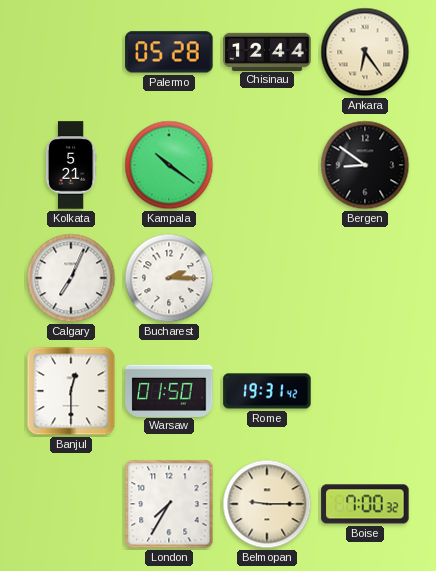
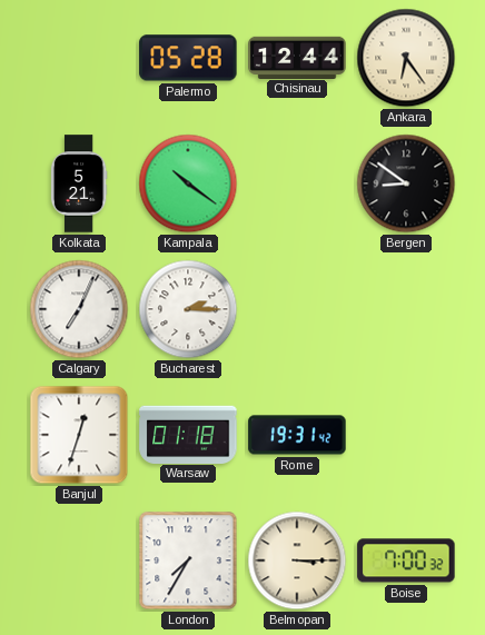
Banjul: 12:30 -> 12:33 (79, 435)
Warsaw: 01:50 -> 01:18 (188, 434)
Belmopan: 9:15 -> 3:15 (297, 560)
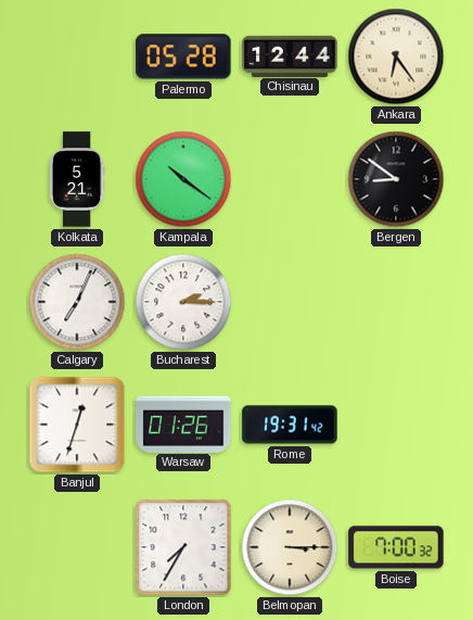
Warsaw: 01:18 -> 01:26 (183, 423)
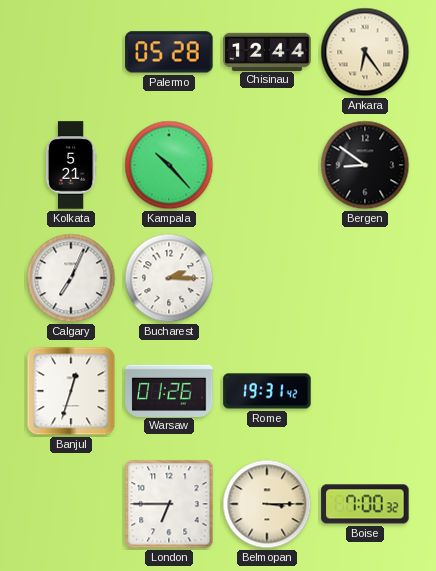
Kampala: 10:21 -> 10:23 (169, 165)
London: 7:35 -> 6:45 (169, 504)
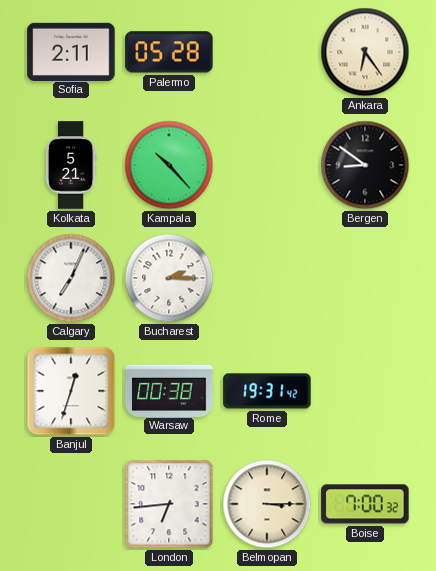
Sofia: none -> 2:11 (71, 51)
Chisinau: 12:44 -> none (267, 51)
Warsaw: 01:26 -> 00:38 (169, 390)
London: 6:45 -> 6:44 (169, 504)
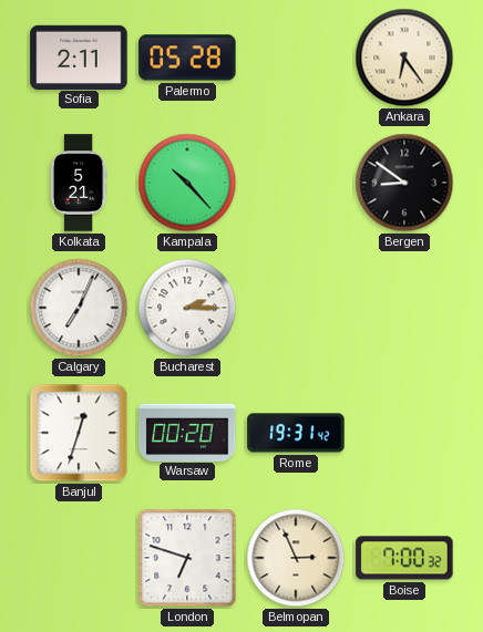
Warsaw: 00:38 -> 00:20 (187, 432)
London: 6:44 -> 6:48 (187, 558)
Belmopan: 3:15 -> 2:56 (296, 558)
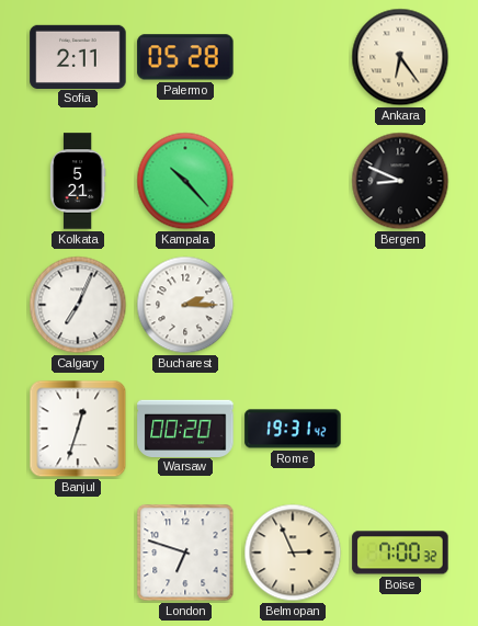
Bergen: 8:51 -> 8:49 (400, 181)
